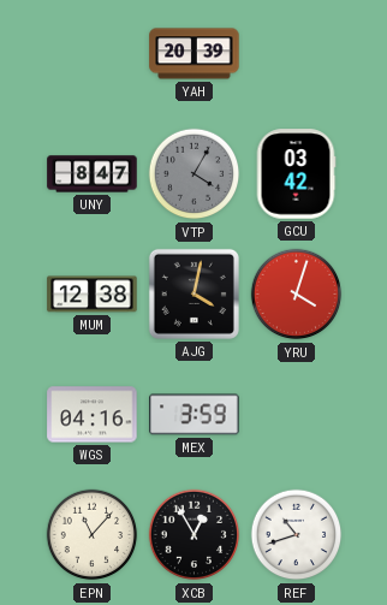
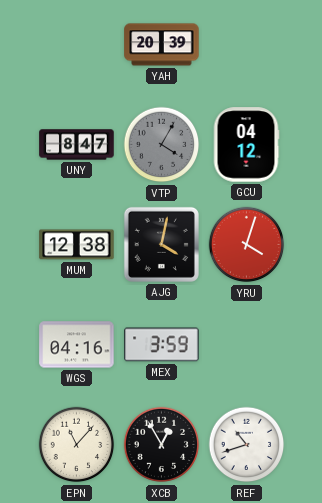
GCU: 03:42 -> 04:12 (246, 145)
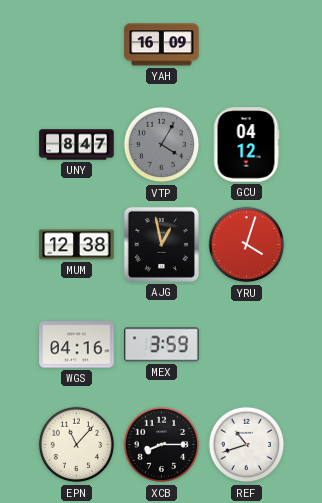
YAH: 20:39 -> 16:09 (162, 45)
AJG: 4:02 -> 12:58 (161, 244)
XCB: 12:55 -> 8:15 (162, 445)
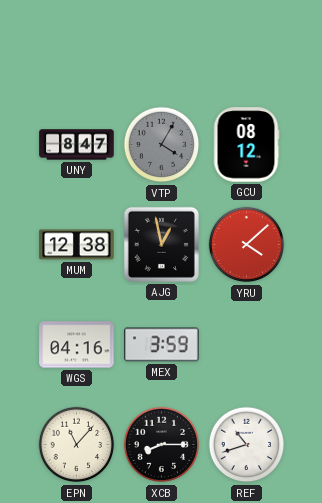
YAH: 16:09 -> none (162, 45)
GCU: 04:12 -> 08:12 (246, 145)
YRU: 4:03 -> 4:08 (247, 245)
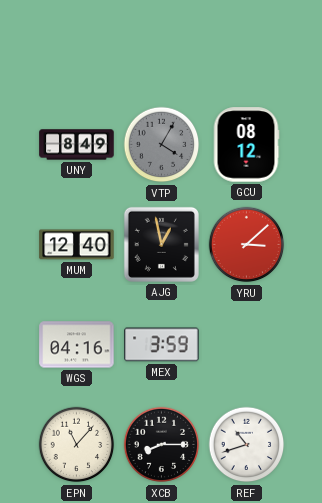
UNY: 8:47 -> 8:49 (77, 145)
MUM: 12:38 -> 12:40 (77, 245)
YRU: 4:08 -> 3:08 (247, 245)
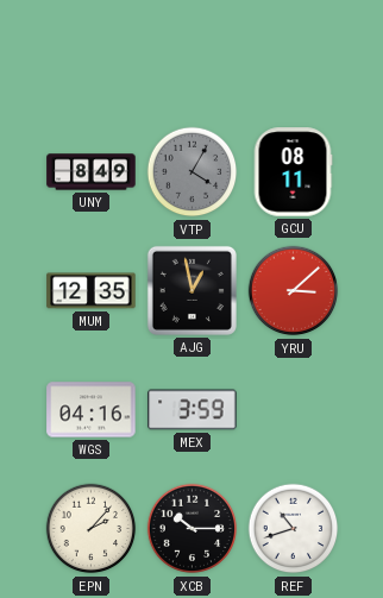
GCU: 08:12 -> 08:11 (293, 172)
MUM: 12:40 -> 12:35 (92, 291)
EPN: 11:07 -> 2:07 (92, 529)
XCB: 8:15 -> 10:15 (193, 529)
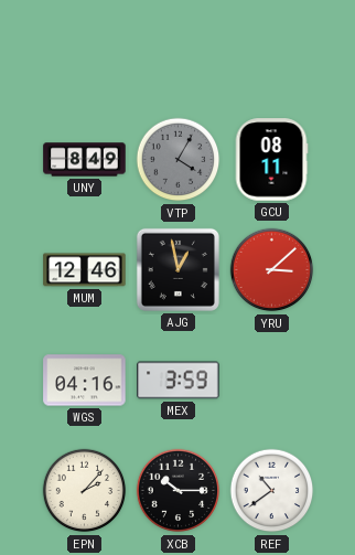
MUM: 12:35 -> 12:46 (85, 270)
REF: 10:42 -> 10:39 (272, 491)
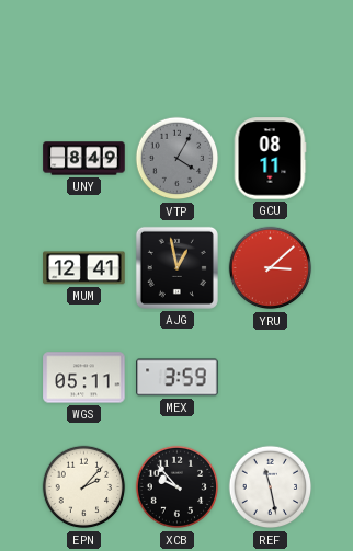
MUM: 12:46 -> 12:41 (84, 268)
WGS: 04:16 -> 05:11 (84, 378)
XCB: 10:15 -> 9:53 (178, 487)
REF: 10:39 -> 11:28 (271, 487)
